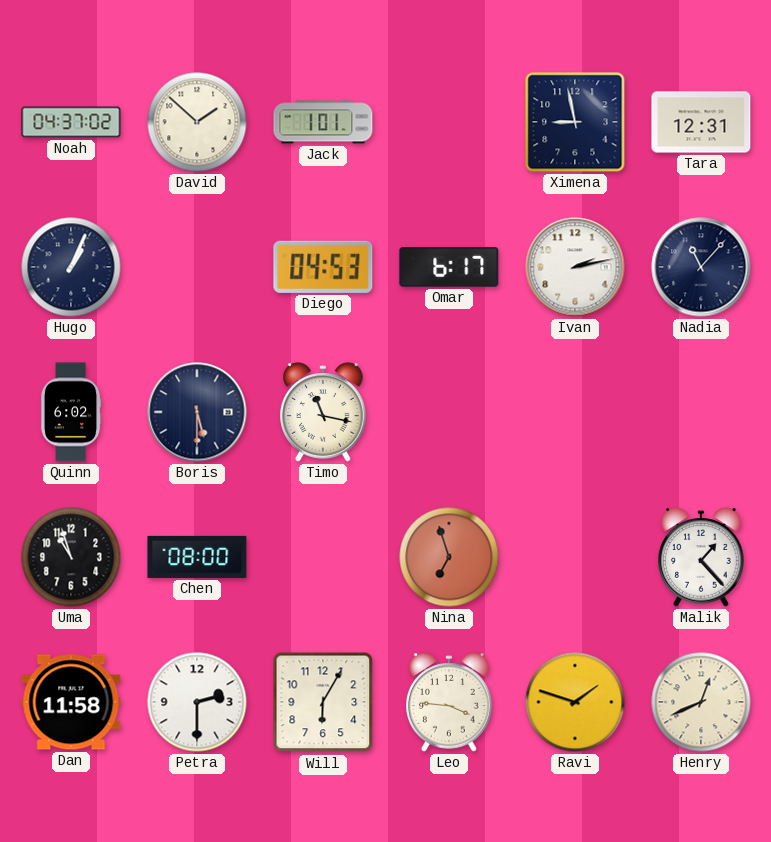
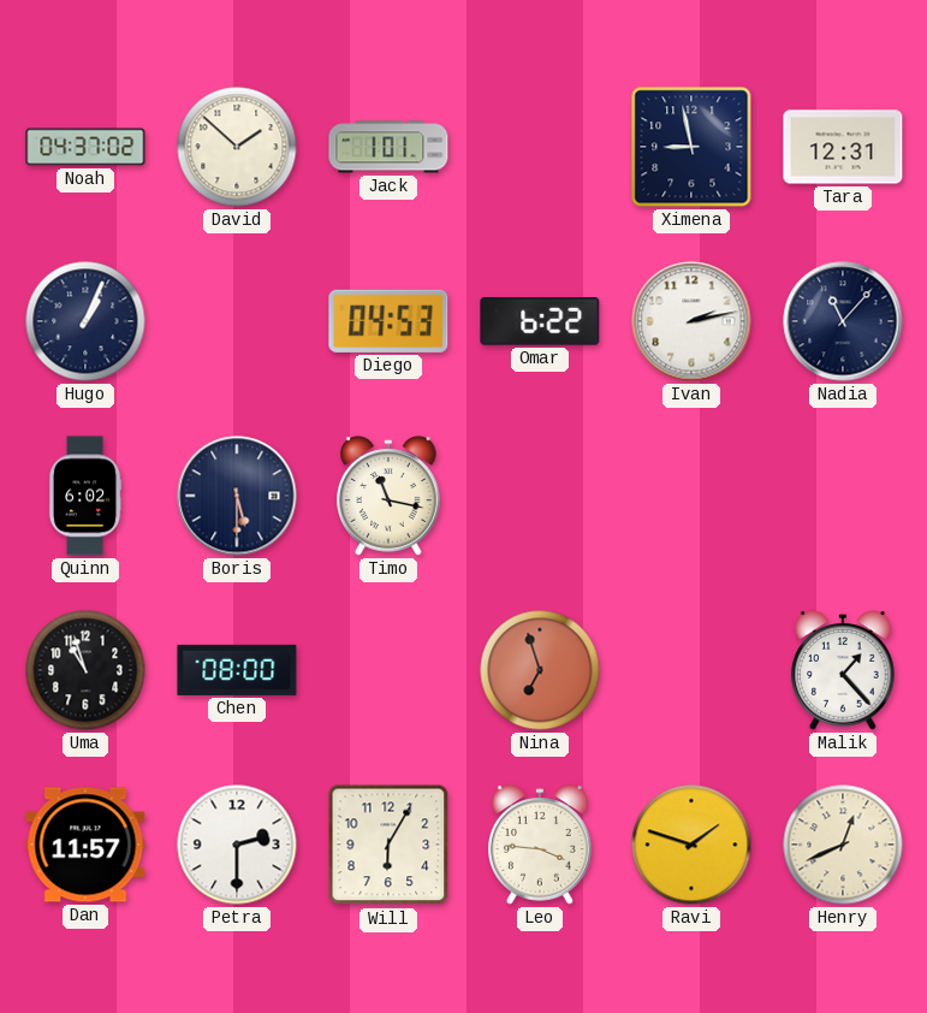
Omar: 6:17 -> 6:22 (540, 321)
Dan: 11:58 -> 11:57 (85, 845)
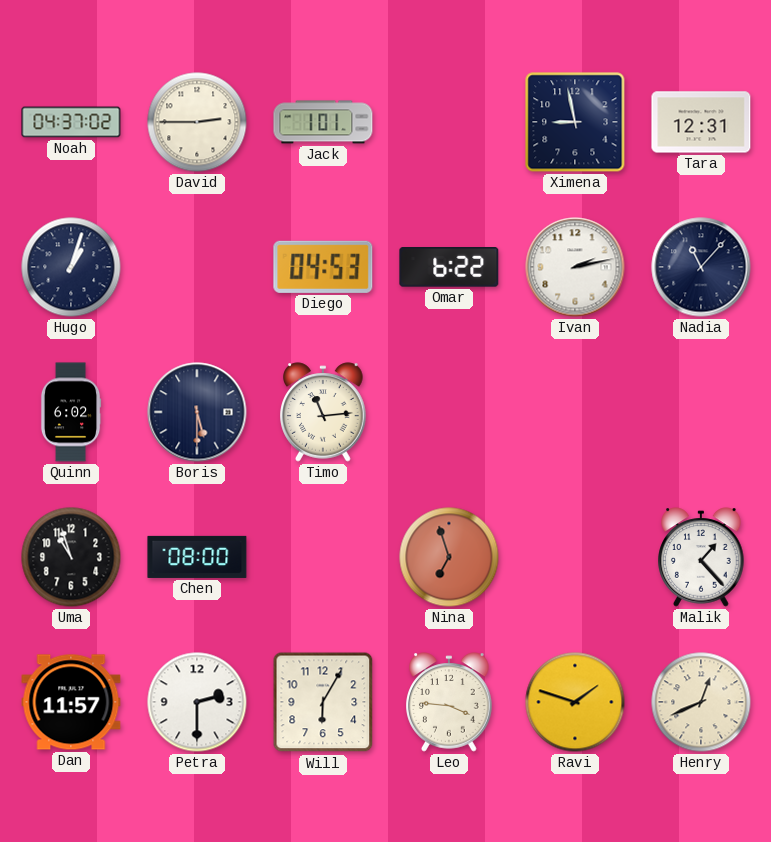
David: 1:52 -> 2:45 (197, 122)
Hugo: 1:04 -> 1:03 (71, 267)
Timo: 11:17 -> 11:14 (323, 412)
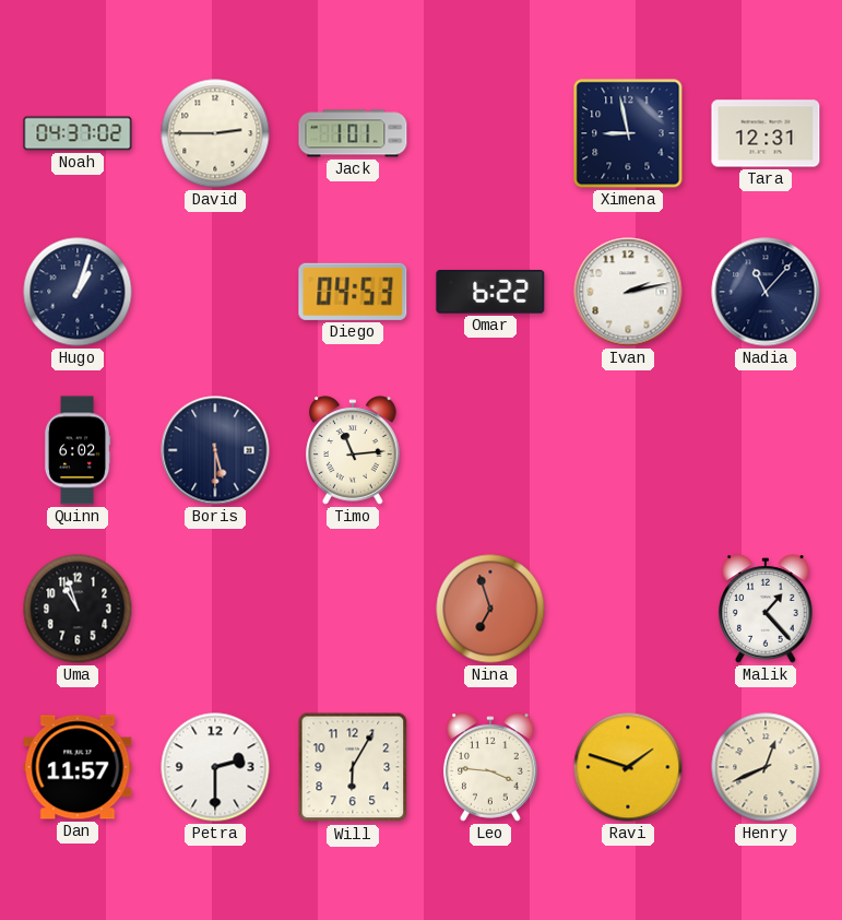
Chen: 08:00 -> none (197, 557)
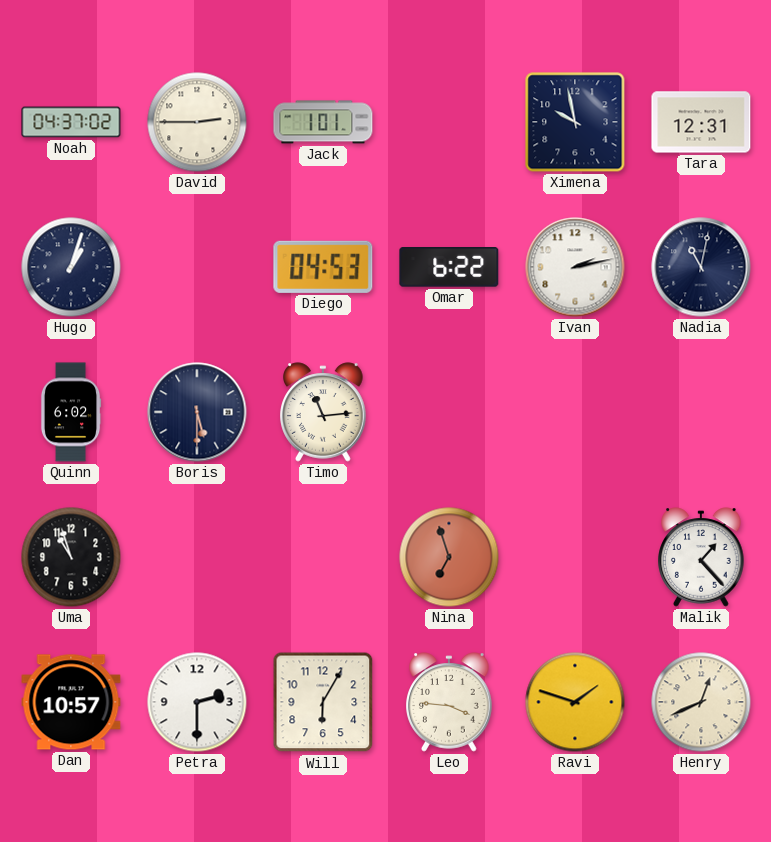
Ximena: 8:58 -> 9:58 (575, 122)
Nadia: 11:07 -> 11:02 (701, 267)
Dan: 11:57 -> 10:57 (71, 702)
